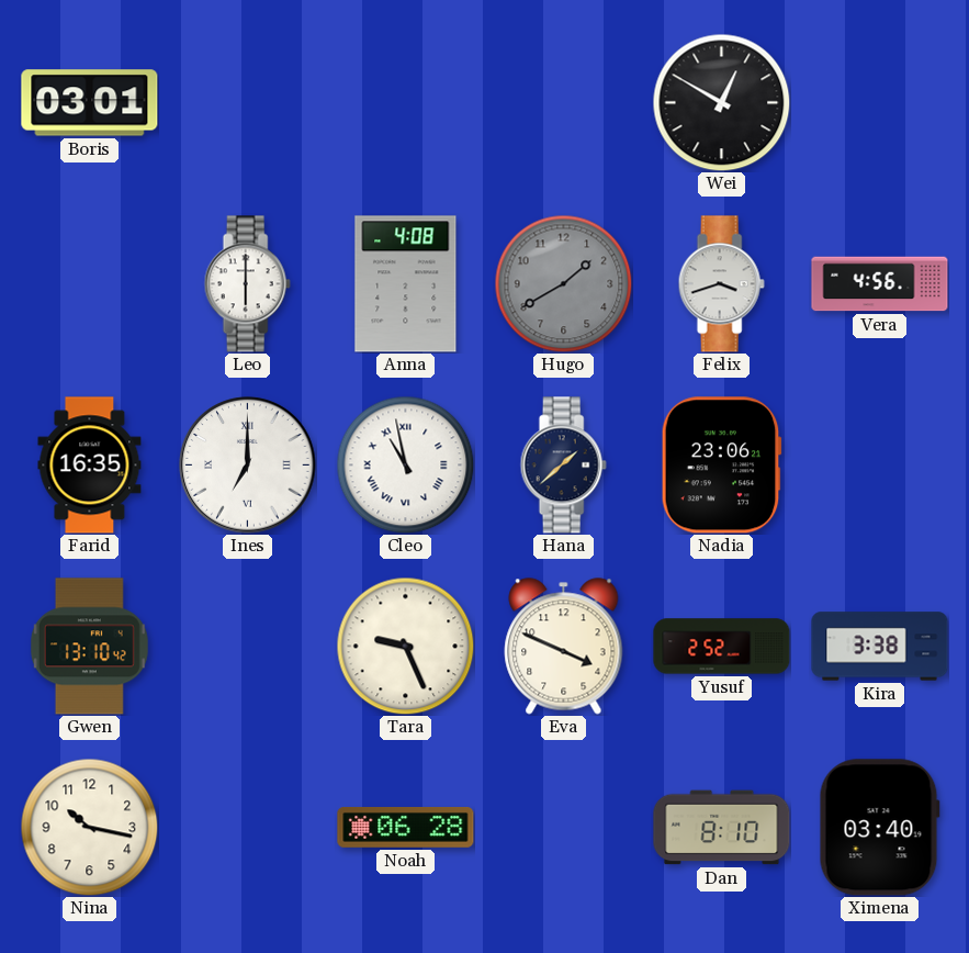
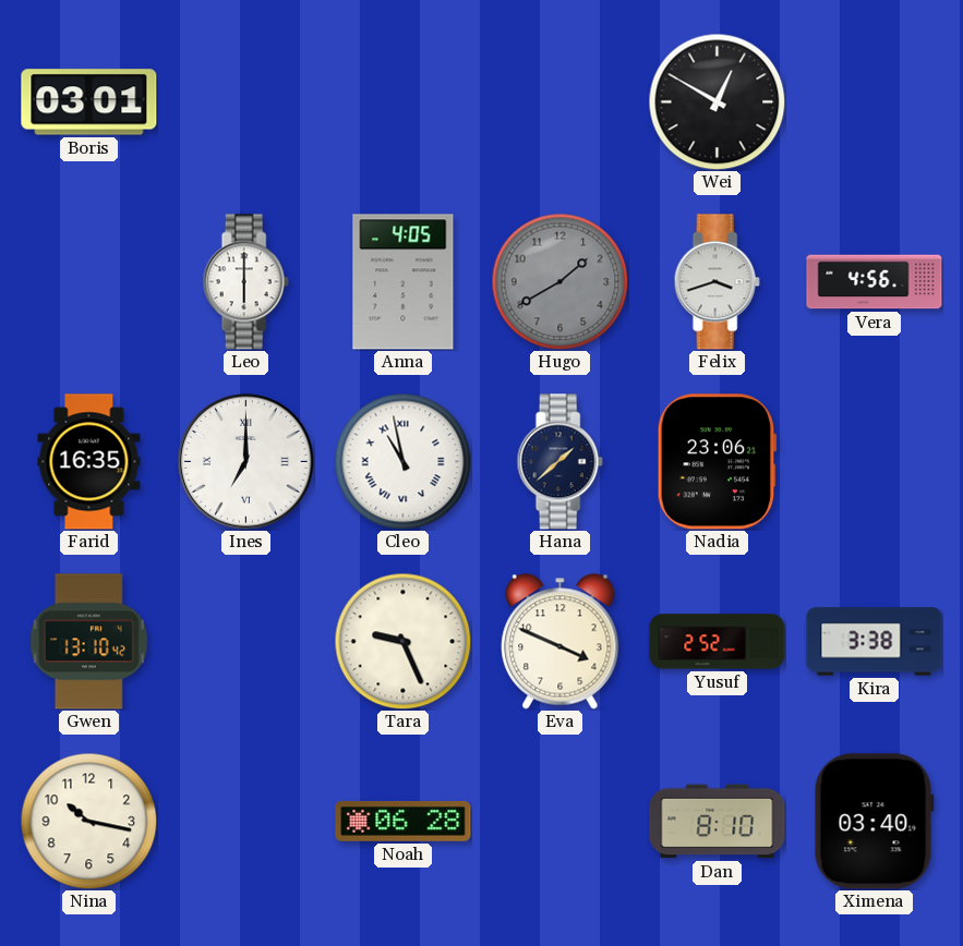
Anna: 4:08 -> 4:05 (404, 282)
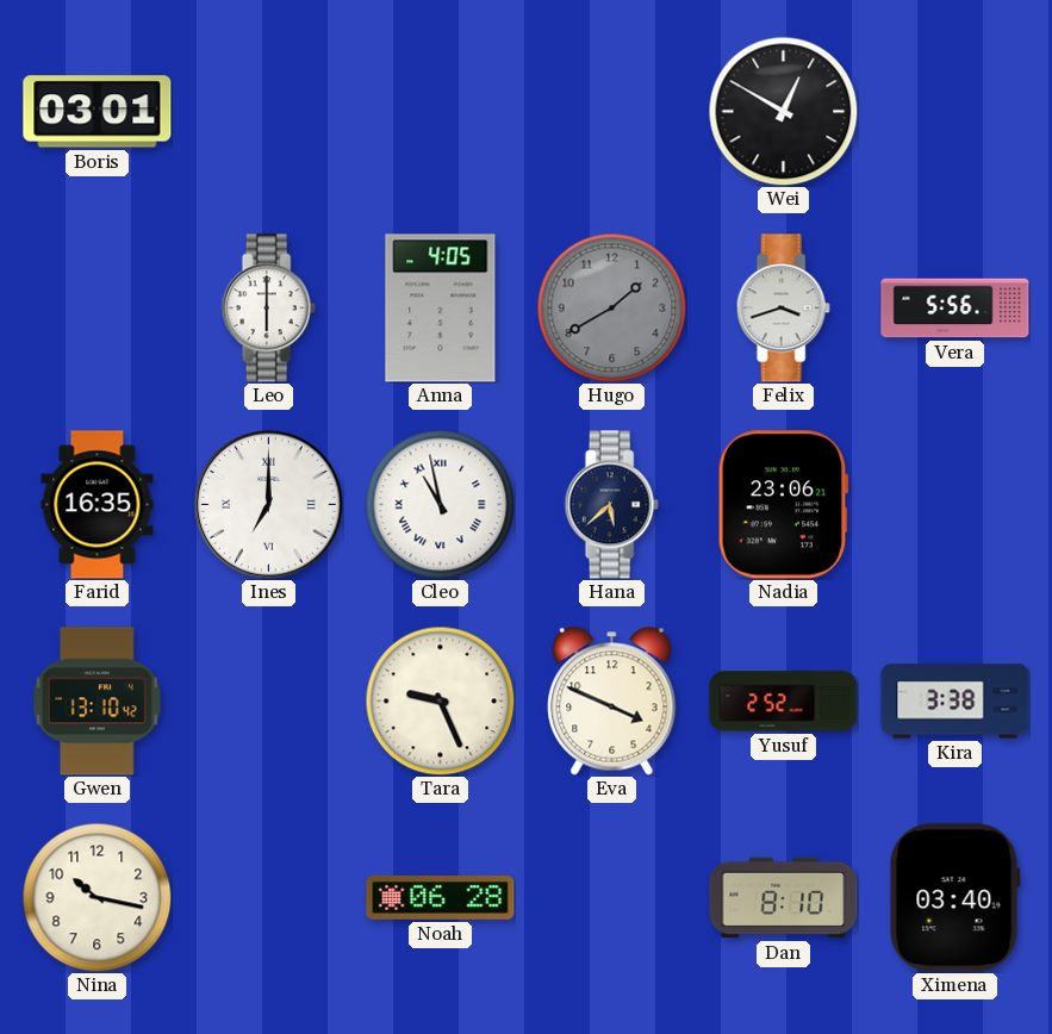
Vera: 4:56 -> 5:56 (955, 309)
Hana: 1:38 -> 5:38 (611, 505)
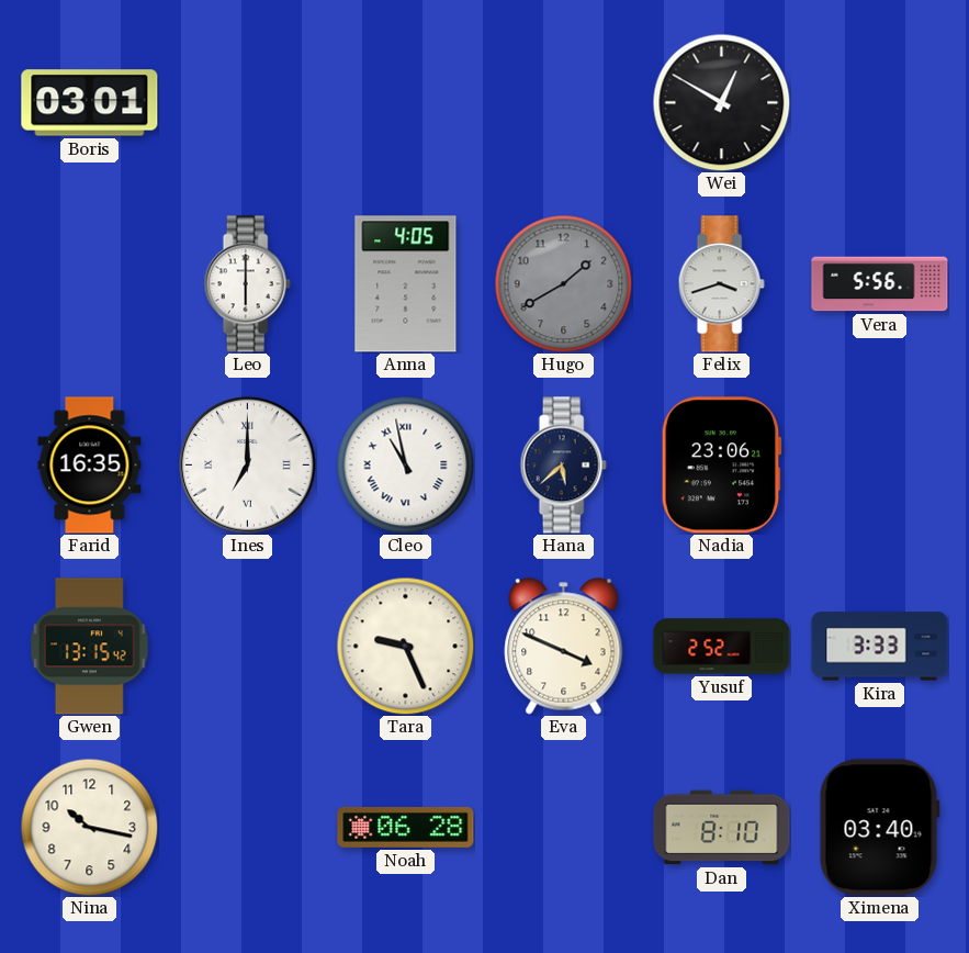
Gwen: 13:10 -> 13:15 (89, 647)
Kira: 3:38 -> 3:33 (880, 647)
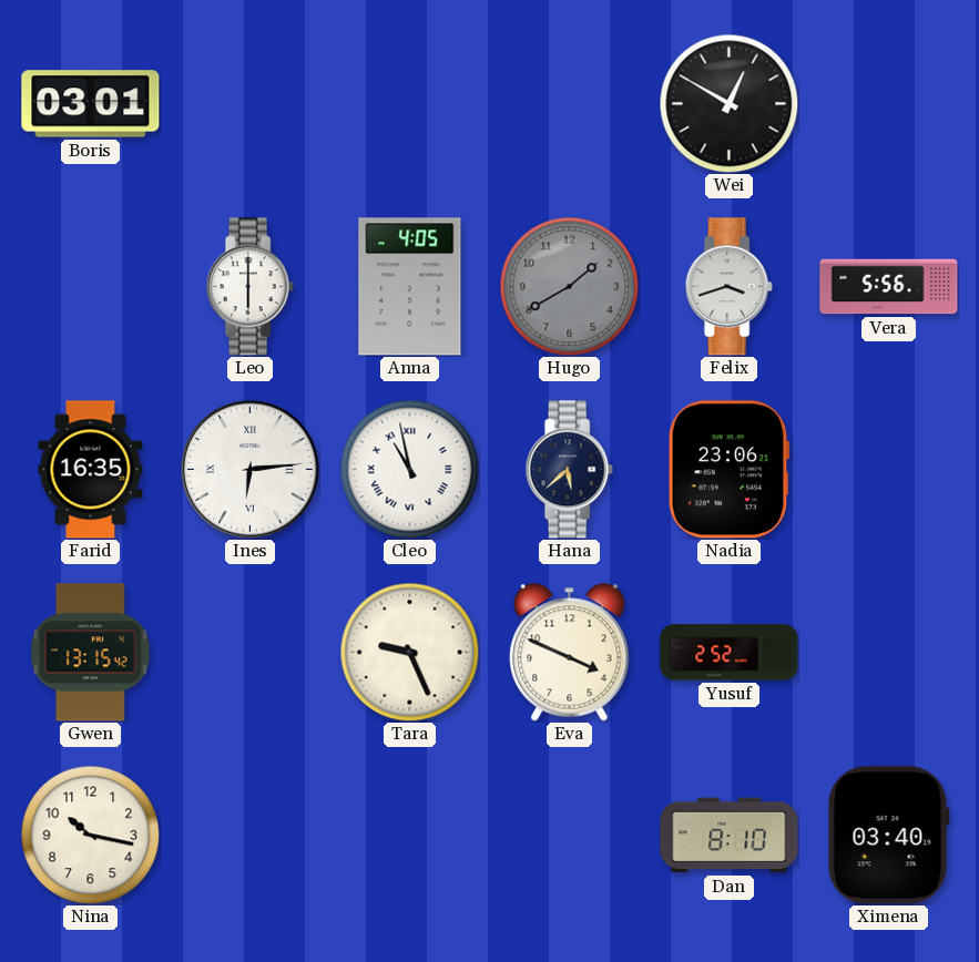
Ines: 7:00 -> 6:14 (251, 470)
Kira: 3:33 -> none (880, 647)
Noah: 06:28 -> none (406, 828)
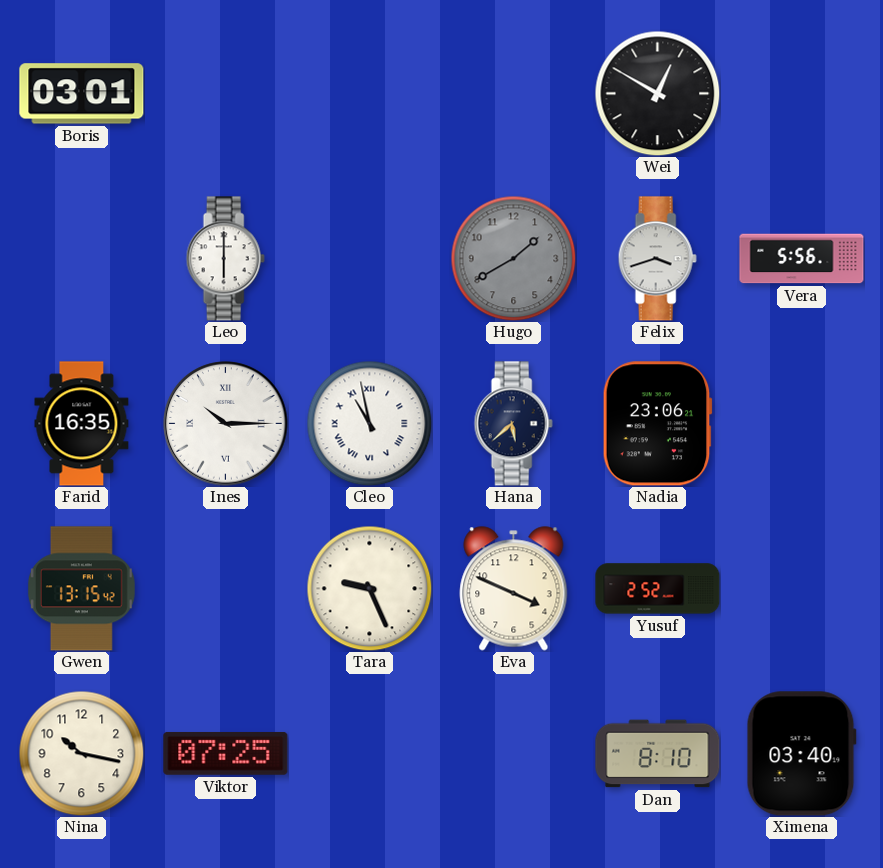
Anna: 4:05 -> none (410, 287)
Ines: 6:14 -> 10:15 (226, 424)
Viktor: none -> 07:25 (226, 753)
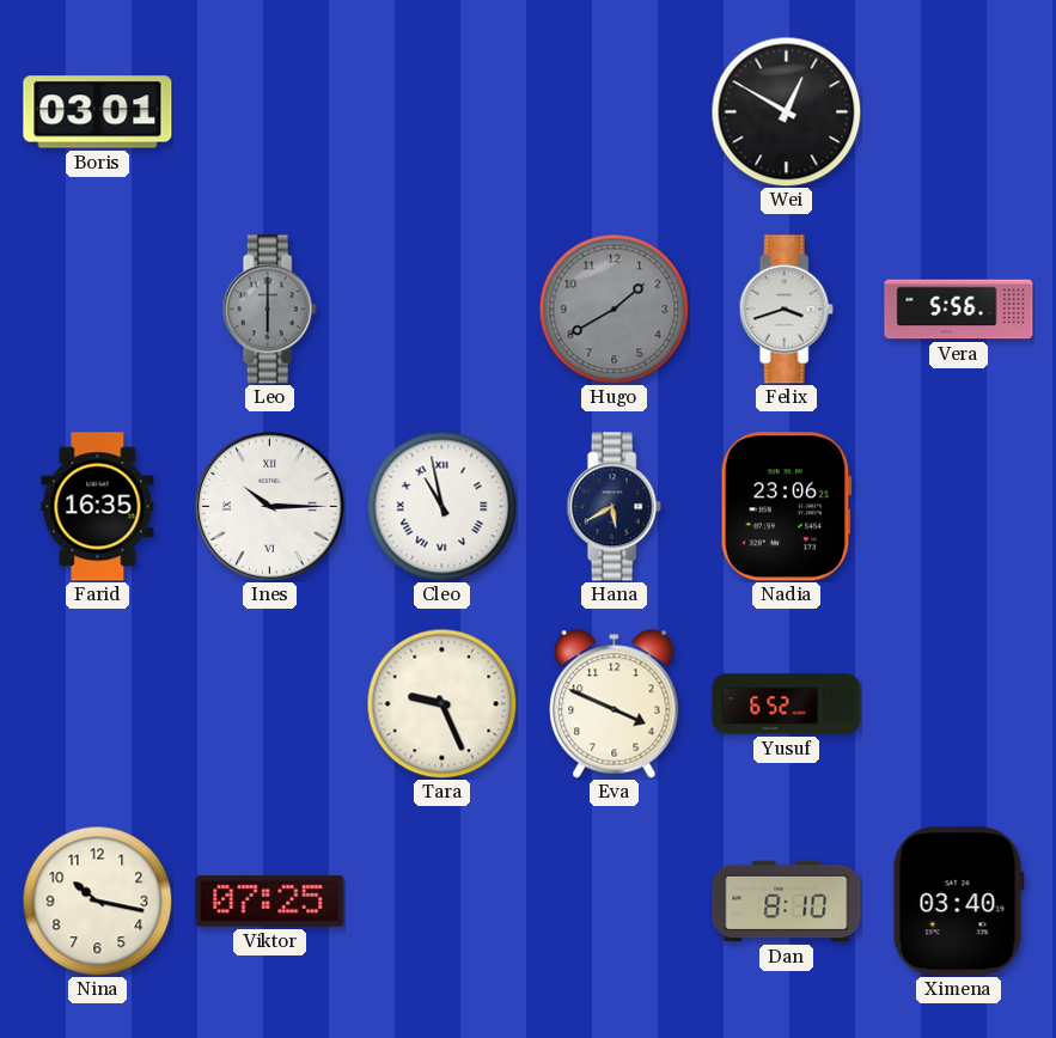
Leo dial: white -> grey (269, 310)
Hana: 5:38 -> 5:40 (614, 507)
Gwen: 13:15 -> none (81, 589)
Yusuf: 2:52 -> 6:52 (787, 704)
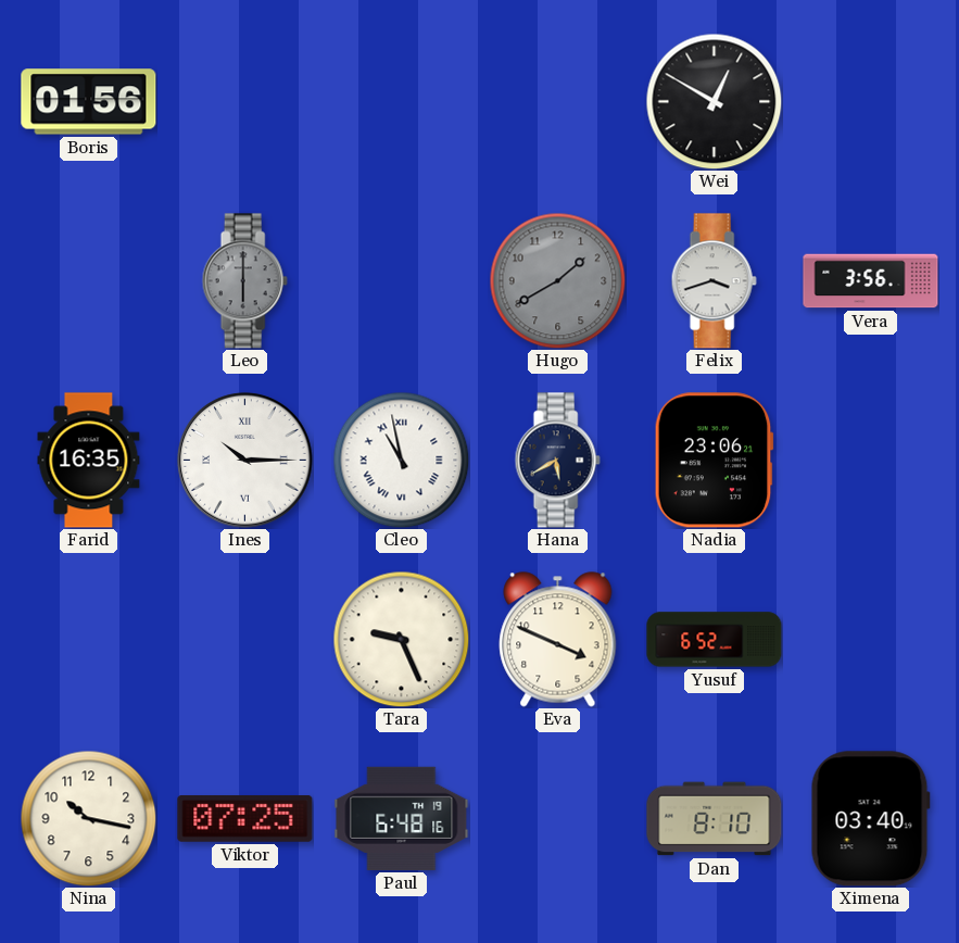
Boris: 03:01 -> 01:56 (89, 102)
Vera: 5:56 -> 3:56 (871, 281)
Paul: none -> 6:48 (402, 818)
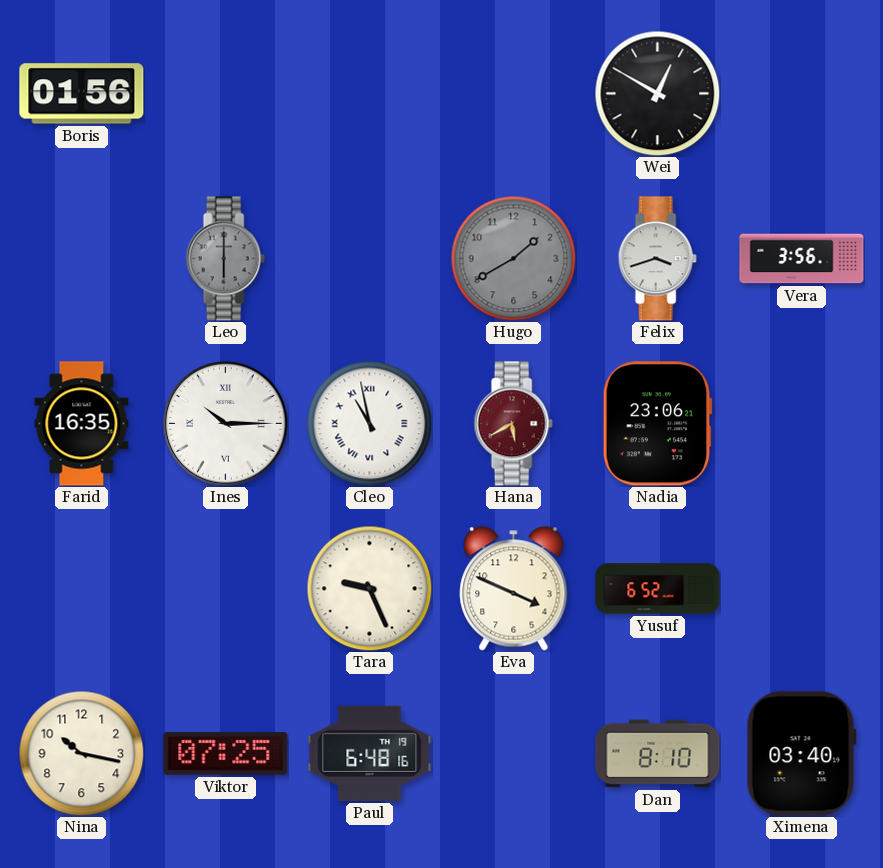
Hana dial: navy -> burgundy (513, 424)
